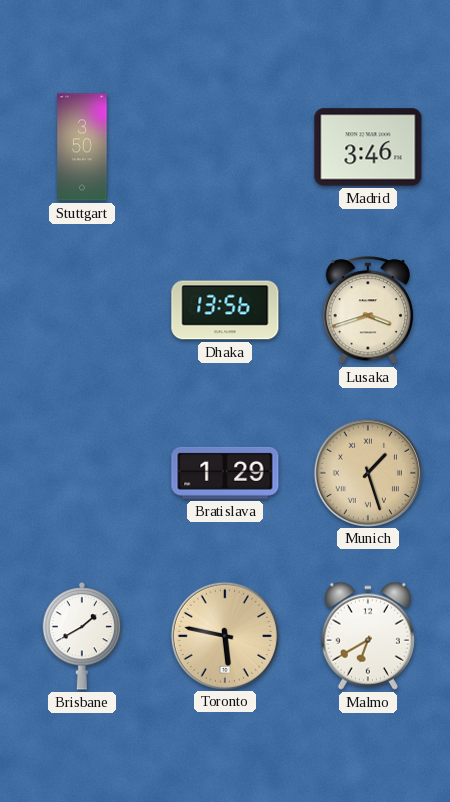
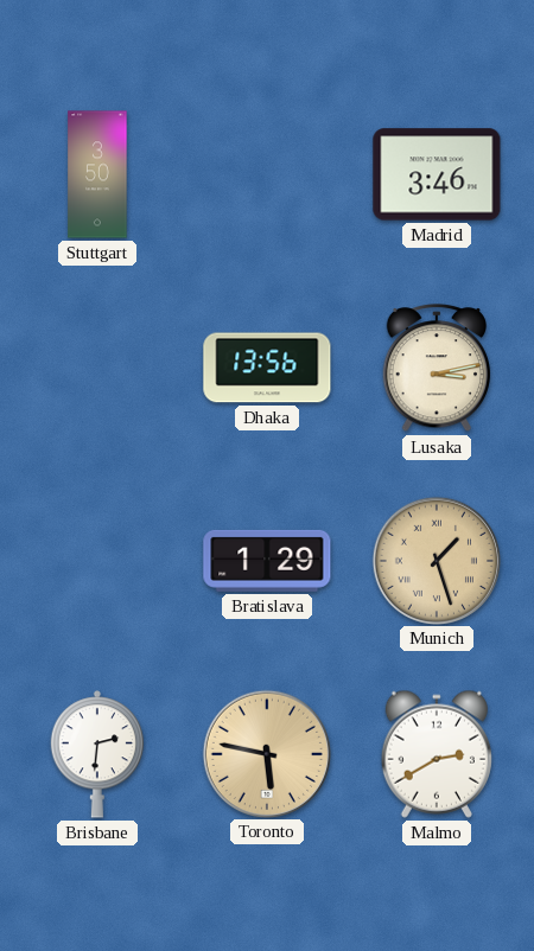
Lusaka: 3:42 -> 3:13 (437, 369)
Brisbane: 1:40 -> 2:31 (97, 754)
Malmo: 6:40 -> 2:40 (437, 754)
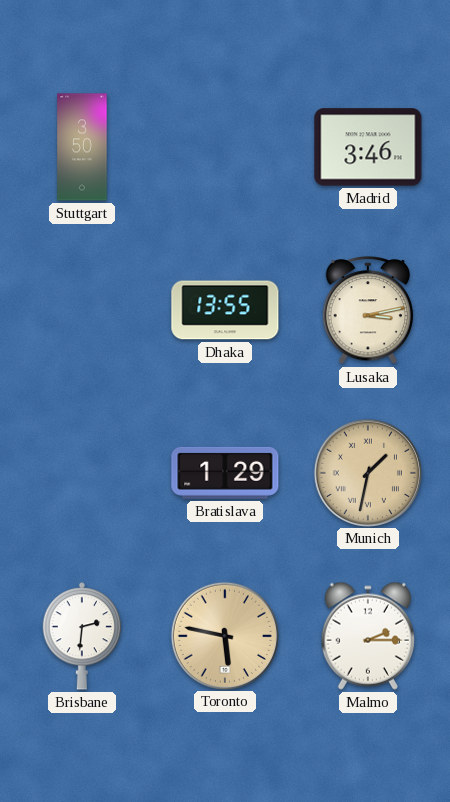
Dhaka: 13:56 -> 13:55 (225, 310)
Munich: 1:27 -> 1:32 (367, 472)
Malmo: 2:40 -> 2:15 (368, 636)
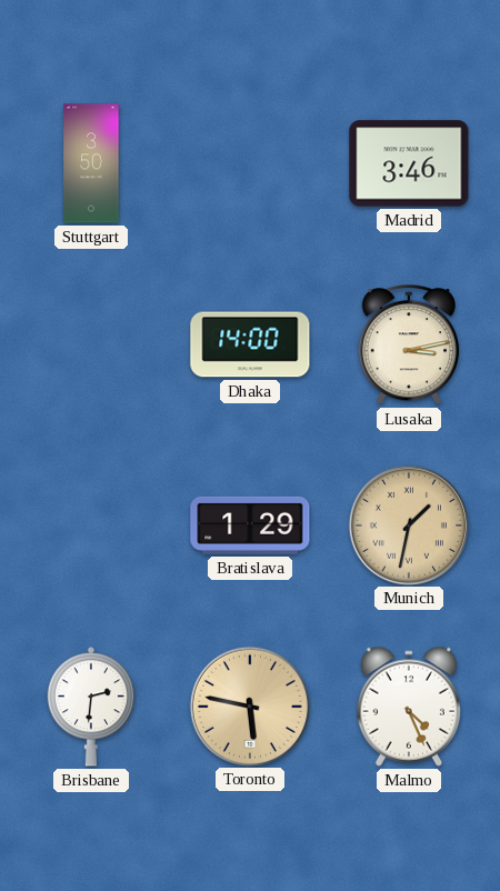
Dhaka: 13:55 -> 14:00 (250, 344)
Malmo: 2:15 -> 4:26 (409, 707)
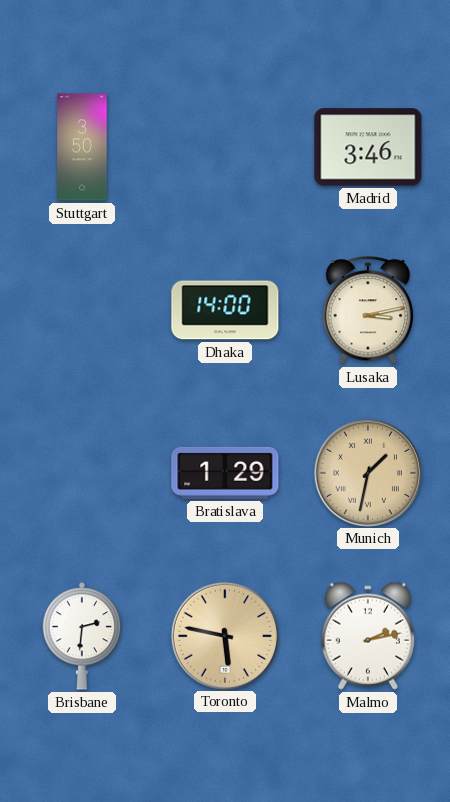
Malmo: 4:26 -> 2:13 (368, 636)
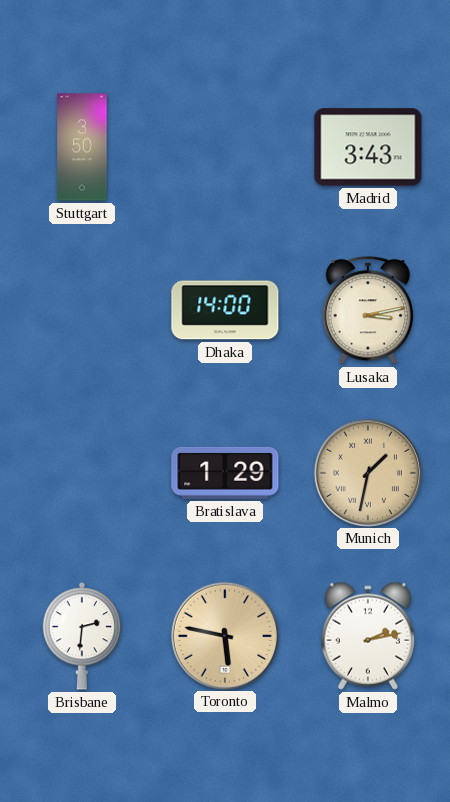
Madrid: 3:46 -> 3:43 (368, 147)
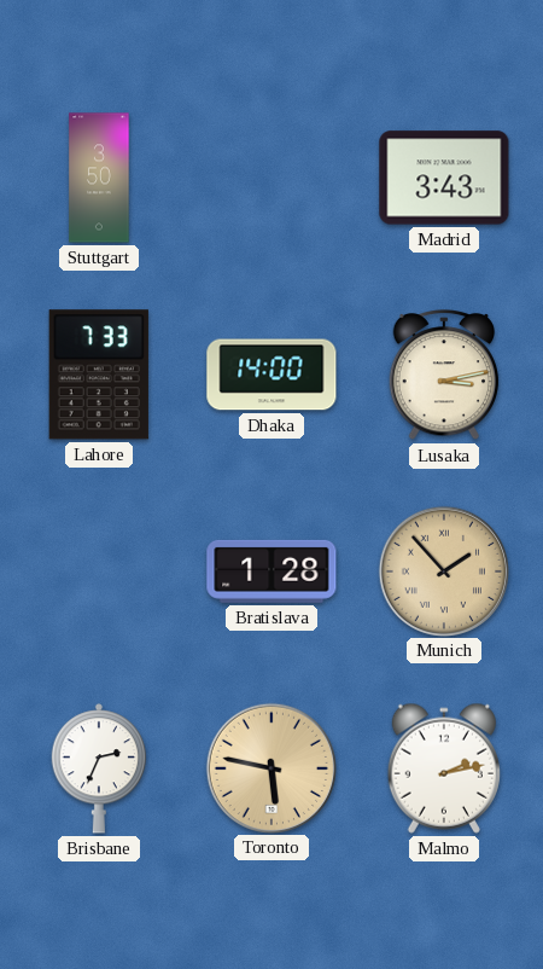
Lahore: none -> 7:33 (99, 375)
Bratislava: 1:29 -> 1:28 (271, 571)
Munich: 1:32 -> 1:53 (443, 570)
Brisbane: 2:31 -> 2:34 (99, 768)
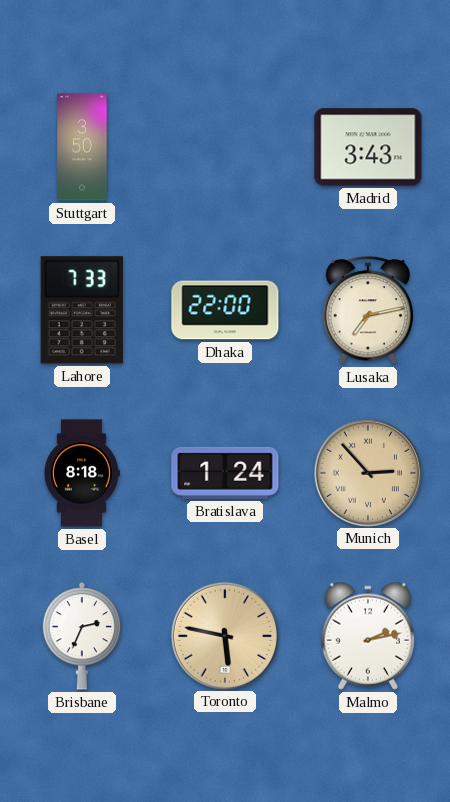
Dhaka: 14:00 -> 22:00 (225, 310)
Lusaka: 3:13 -> 7:13 (368, 311)
Basel: none -> 8:18 (81, 473)
Bratislava: 1:28 -> 1:24 (225, 473)
Munich: 1:53 -> 2:53 (367, 472)
